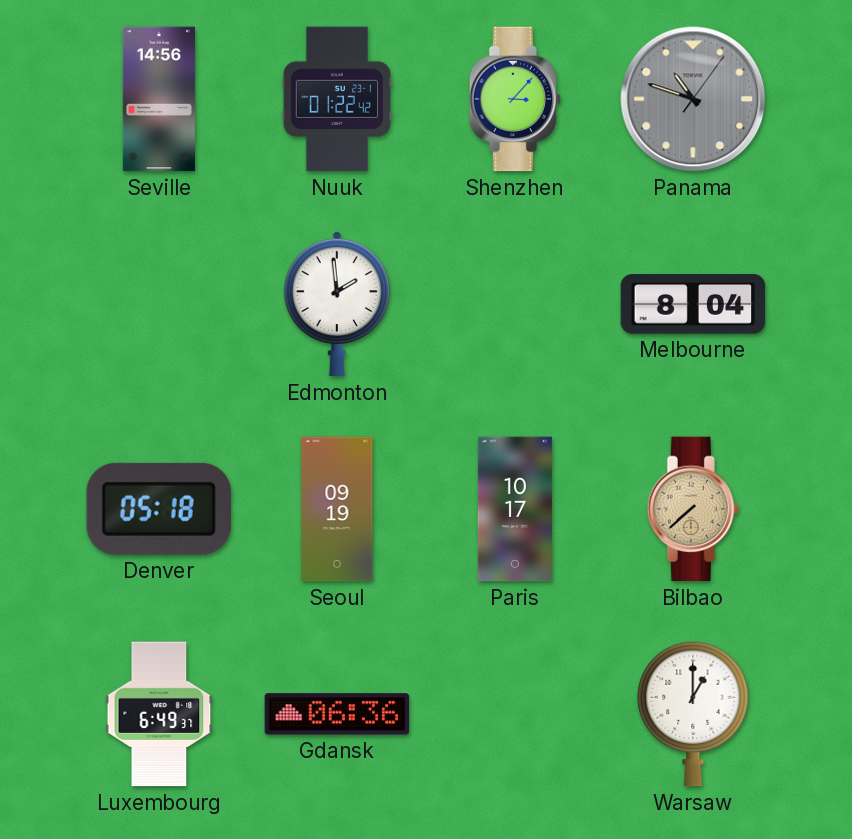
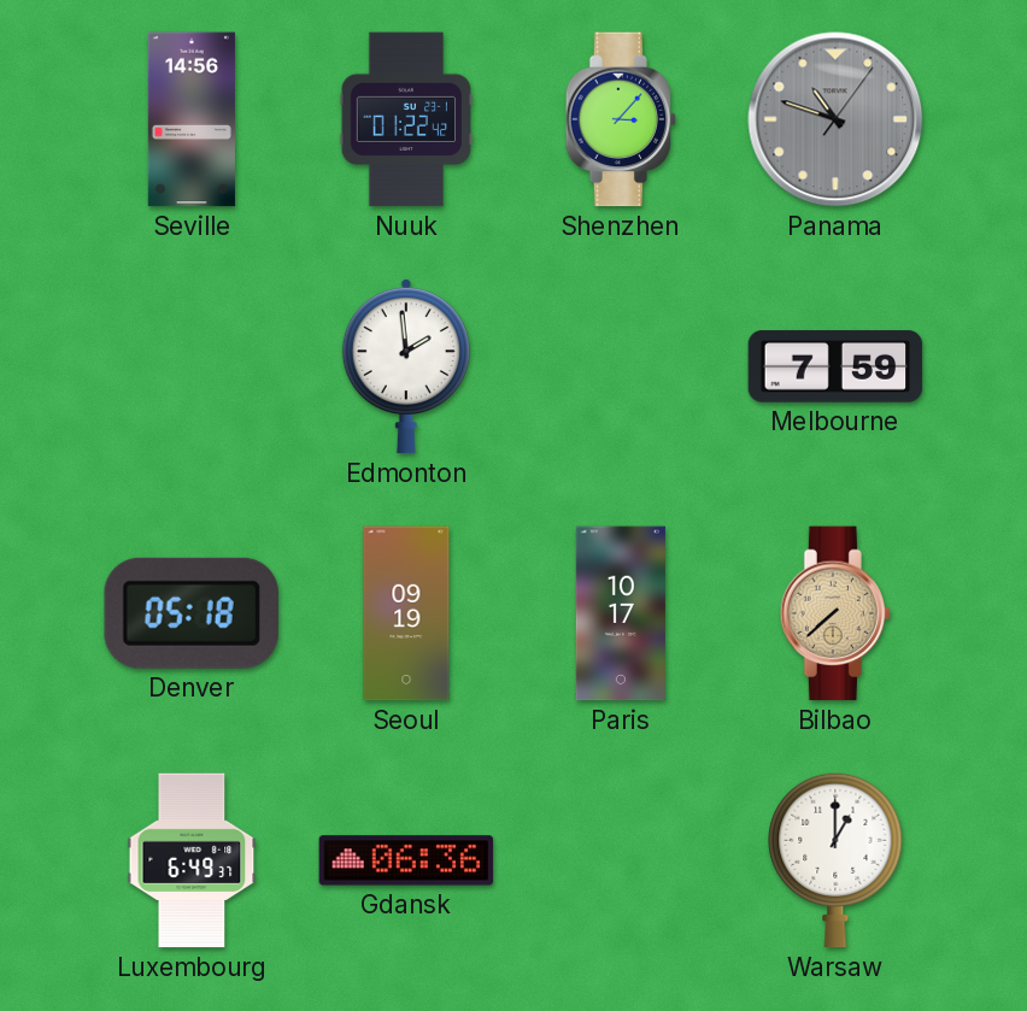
Melbourne: 8:04 -> 7:59 (835, 366)
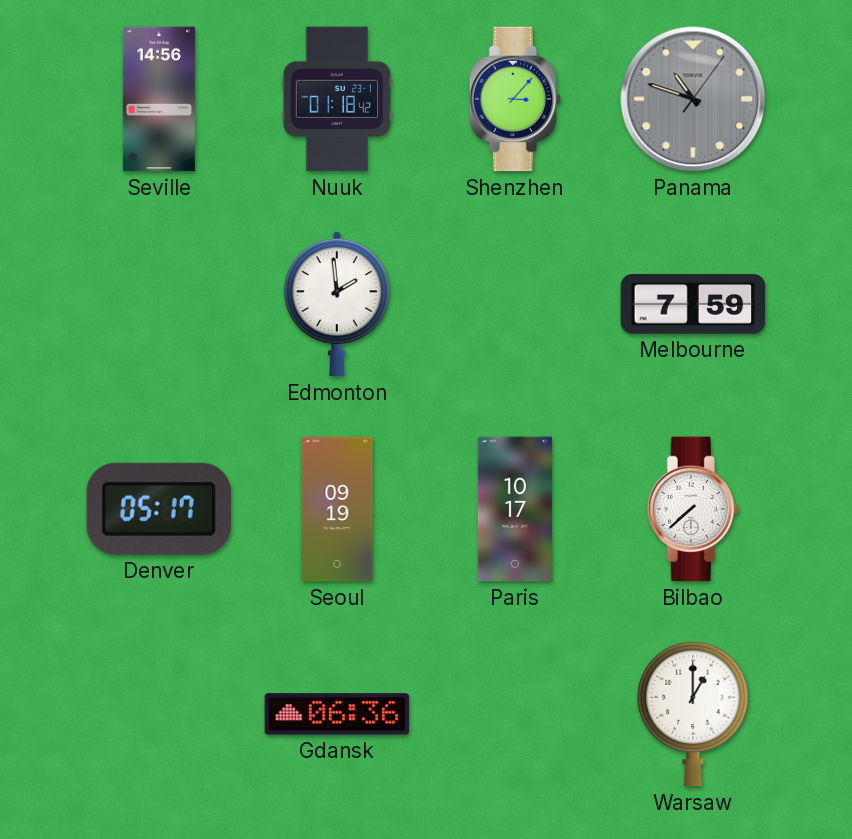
Nuuk: 01:22 -> 01:18 (337, 99)
Denver: 05:18 -> 05:17 (159, 509)
Bilbao dial: champagne -> white (693, 509)
Luxembourg: 6:49 -> none (192, 860)
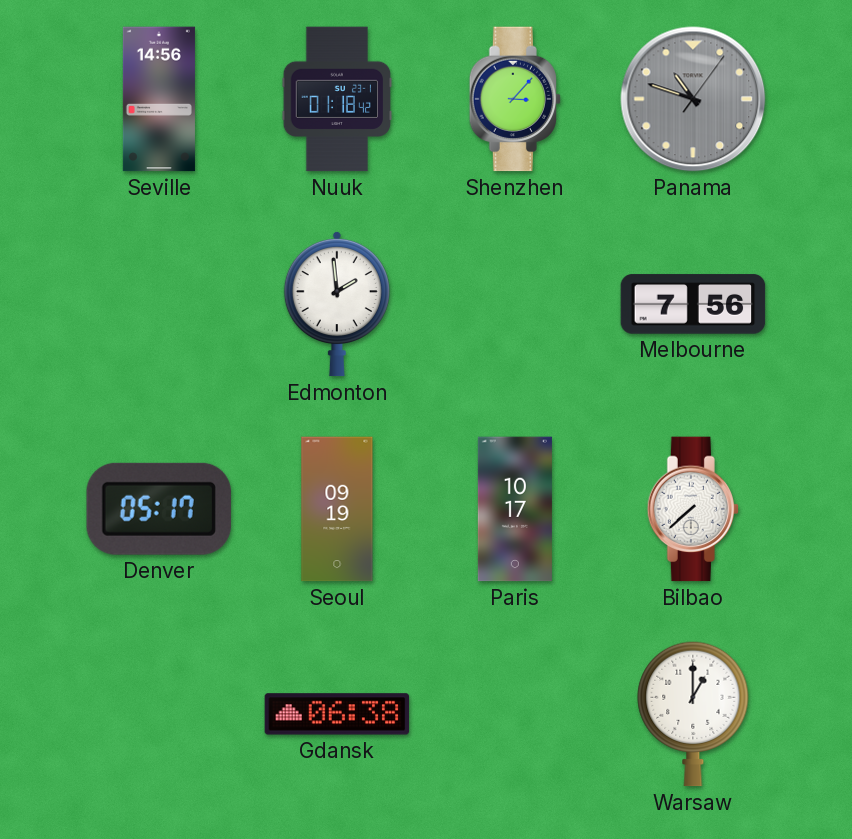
Melbourne: 7:59 -> 7:56 (693, 304)
Gdansk: 06:36 -> 06:38 (337, 714)
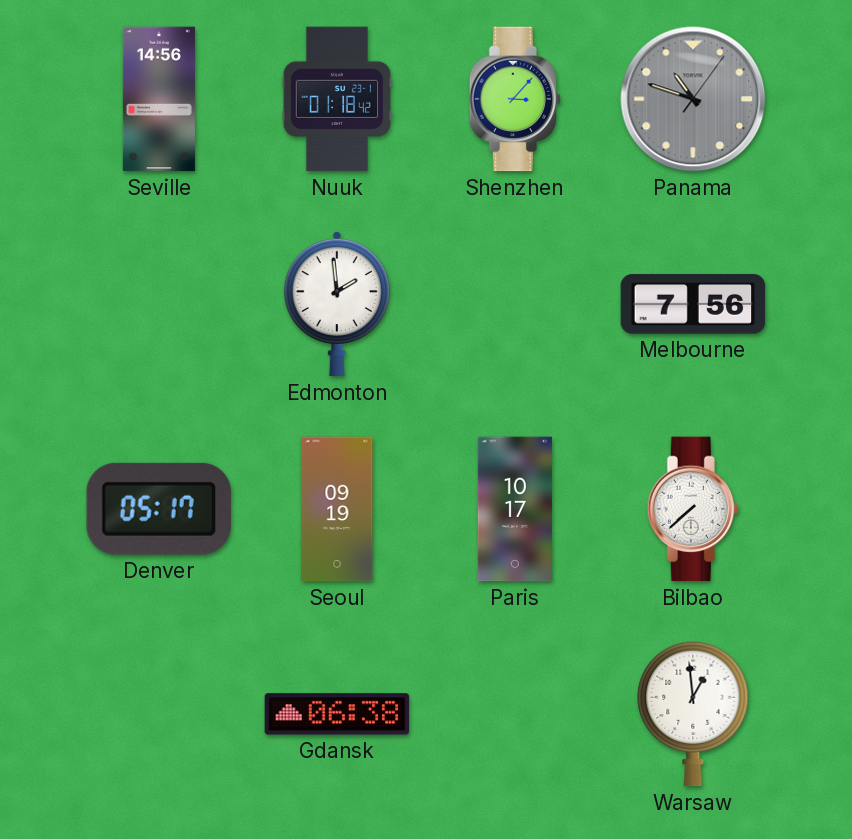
Warsaw: 1:00 -> 12:59 (693, 714)
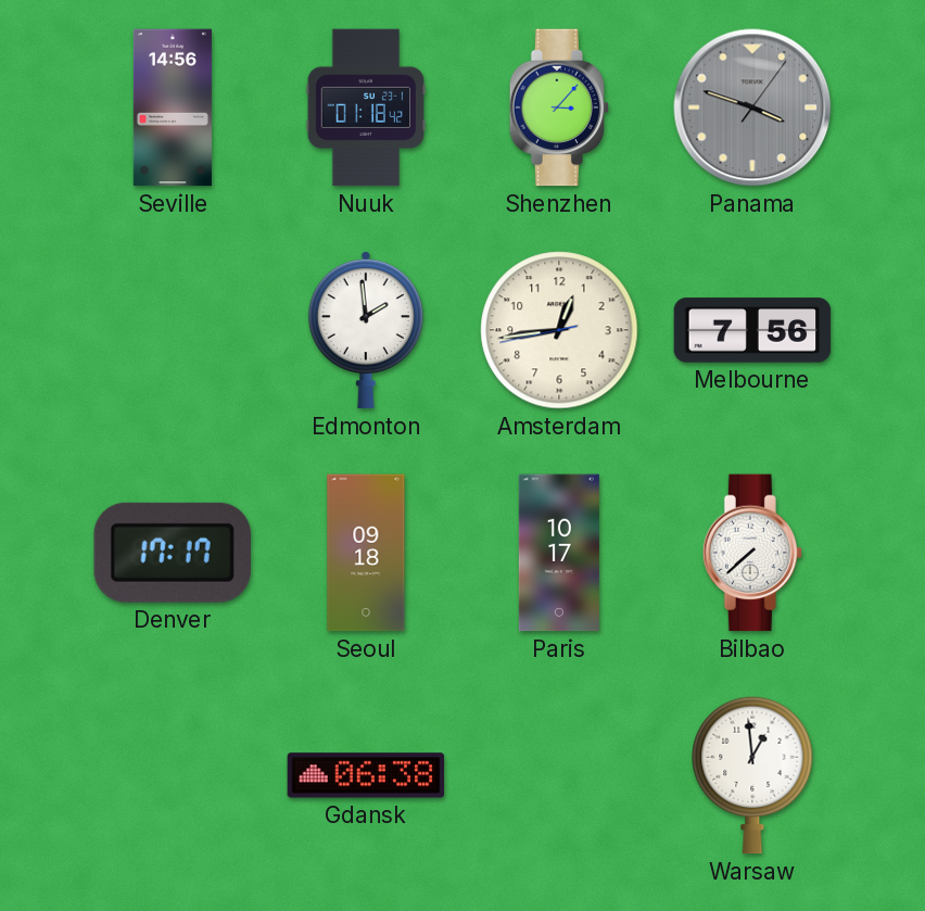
Panama: 10:48 -> 3:48 (752, 107)
Amsterdam: none -> 12:43 (559, 330)
Denver: 05:17 -> 17:17 (173, 553)
Seoul: 09:19 -> 09:18 (366, 553)
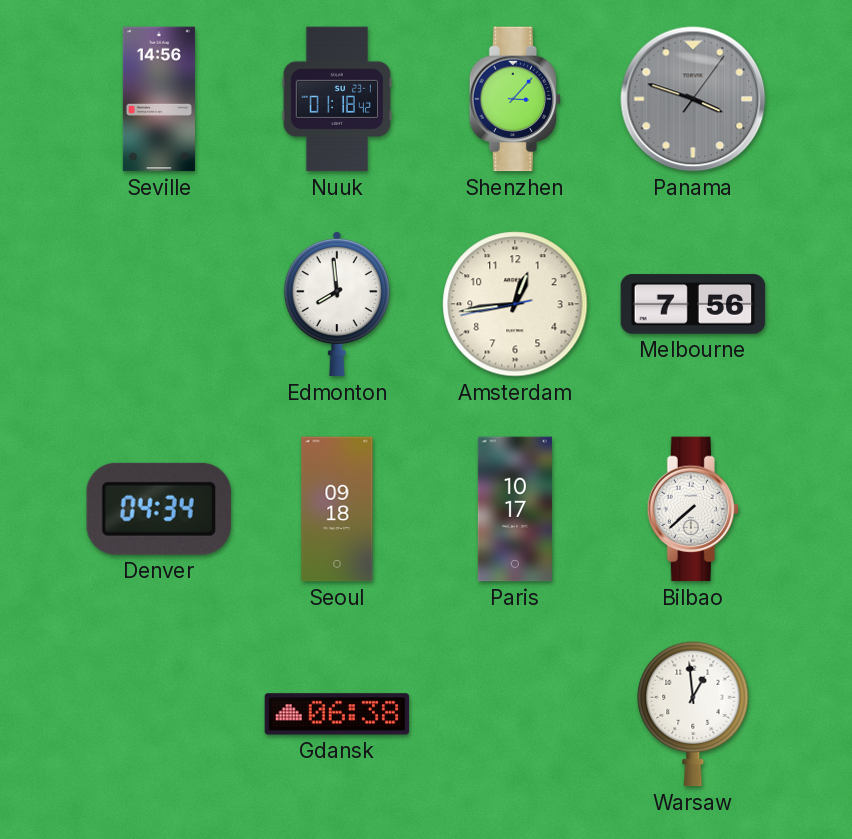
Edmonton: 1:59 -> 7:59 (337, 304)
Denver: 17:17 -> 04:34 (159, 509)
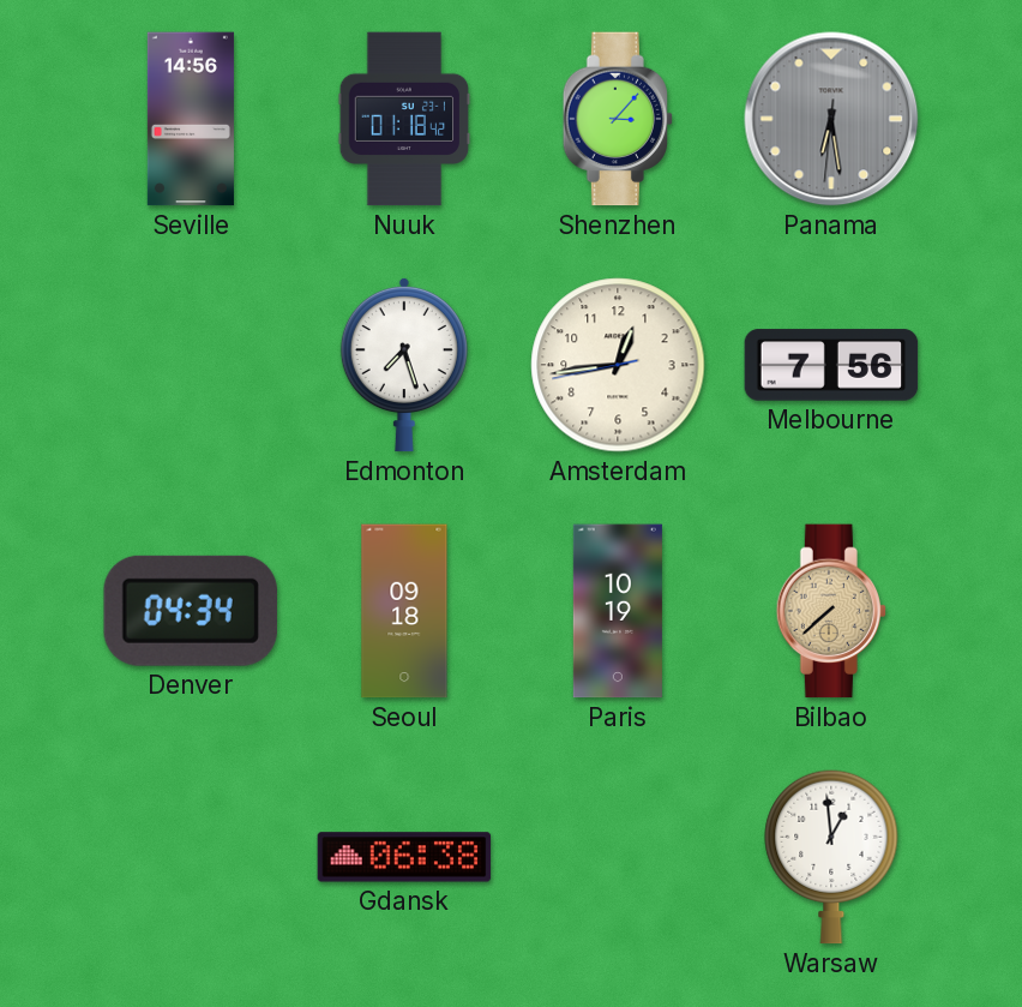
Panama: 3:48 -> 6:28 (831, 119)
Edmonton: 7:59 -> 7:27 (404, 365)
Paris: 10:17 -> 10:19 (618, 611)
Bilbao dial: white -> champagne (831, 611)
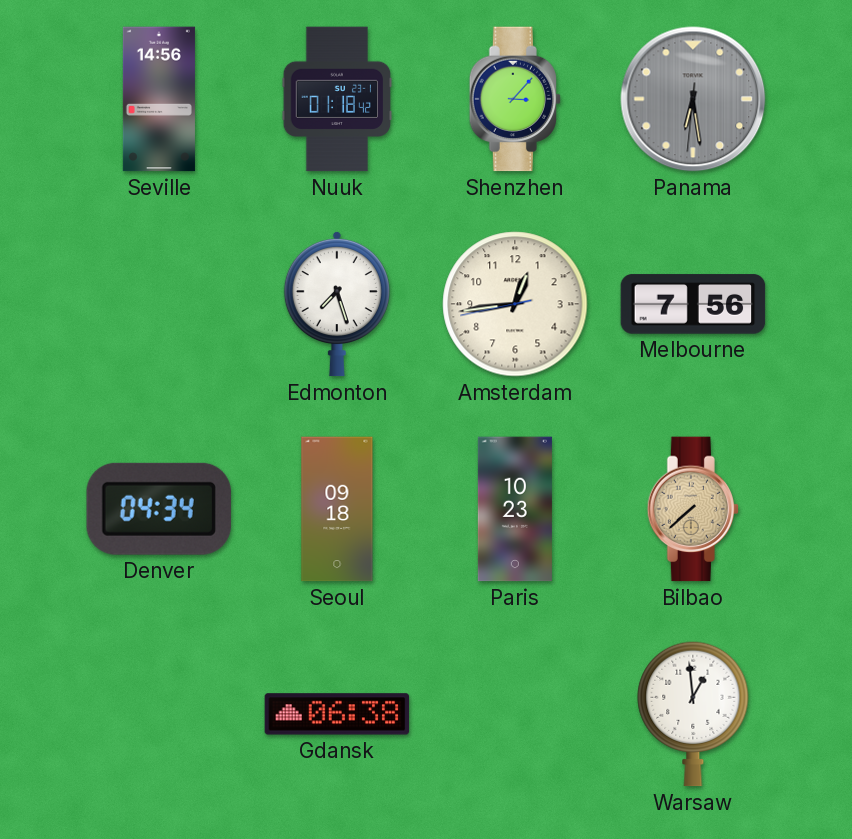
Paris: 10:19 -> 10:23 (515, 509)
